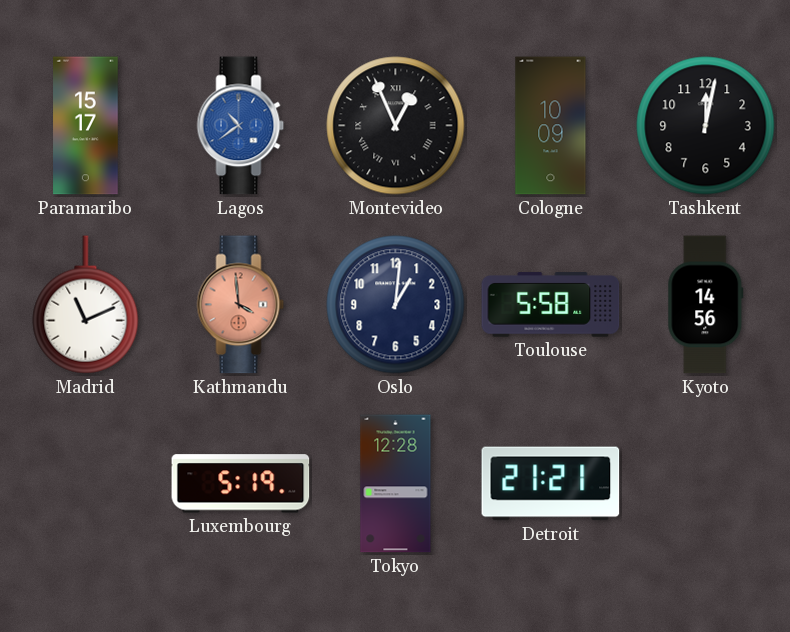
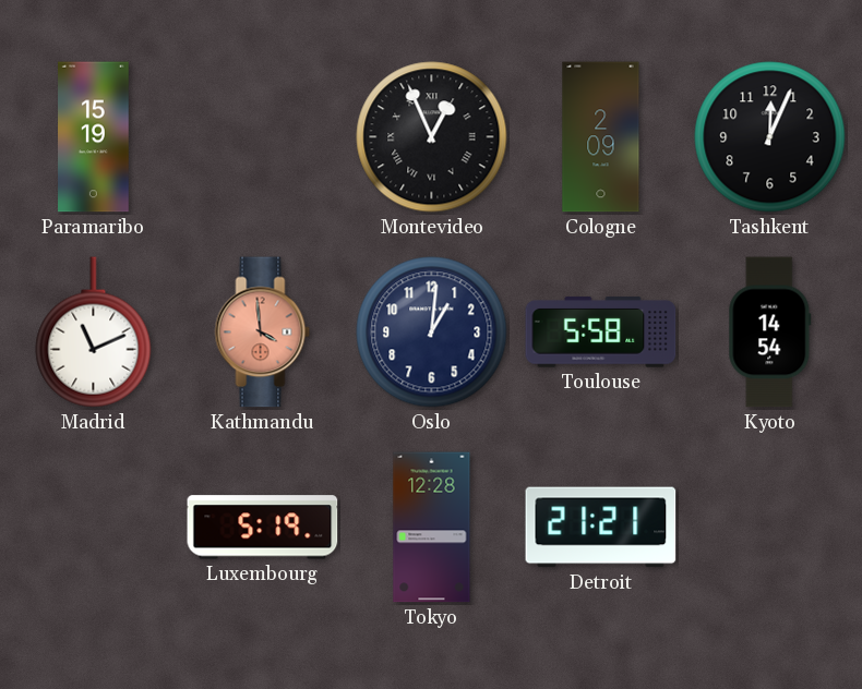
Paramaribo: 15:17 -> 15:19 (94, 137)
Lagos: 10:39 -> none (241, 126)
Cologne: 10:09 -> 2:09 (601, 137)
Tashkent: 12:02 -> 12:04 (770, 137)
Kyoto: 14:56 -> 14:54 (770, 333)
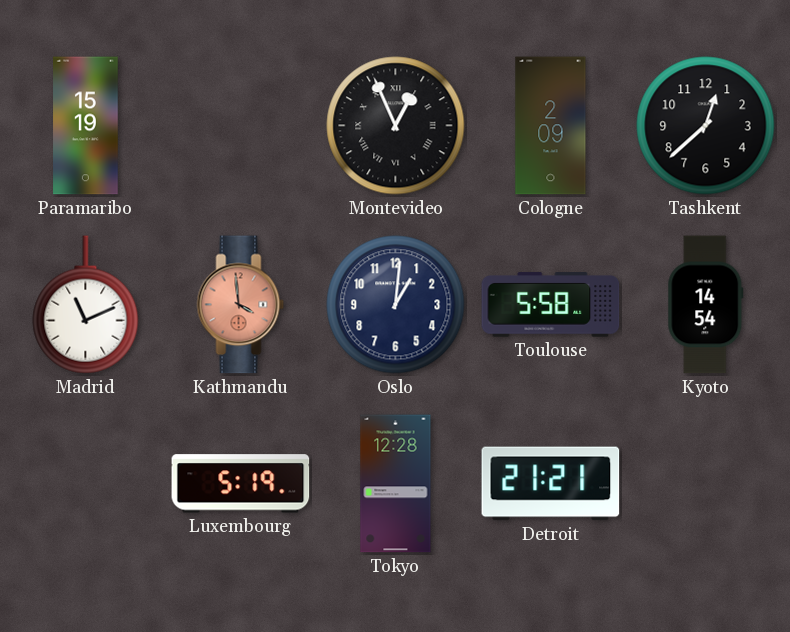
Tashkent: 12:04 -> 12:38 (706, 126)
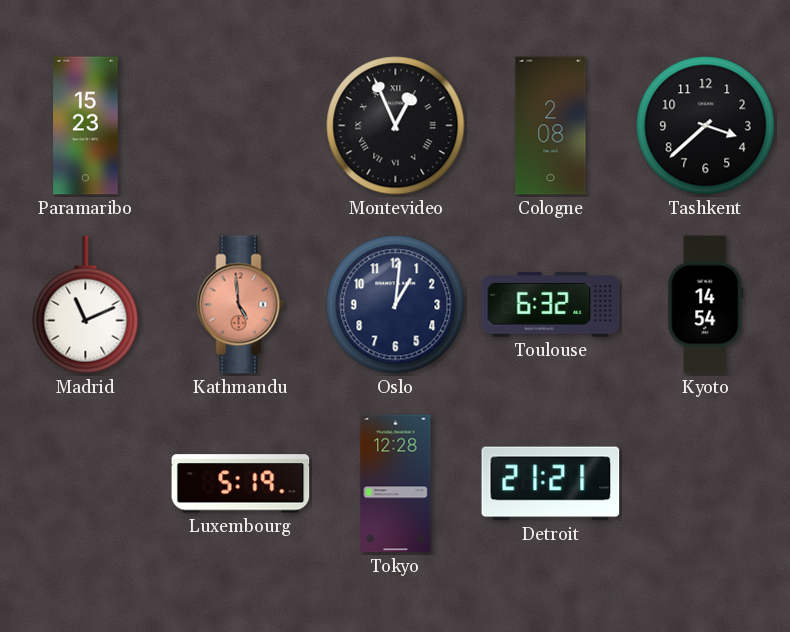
Paramaribo: 15:19 -> 15:23 (86, 126)
Cologne: 2:09 -> 2:08 (551, 126)
Tashkent: 12:38 -> 3:38 (706, 126)
Kathmandu: 3:59 -> 4:59 (241, 305)
Toulouse: 5:58 -> 6:32 (551, 305)
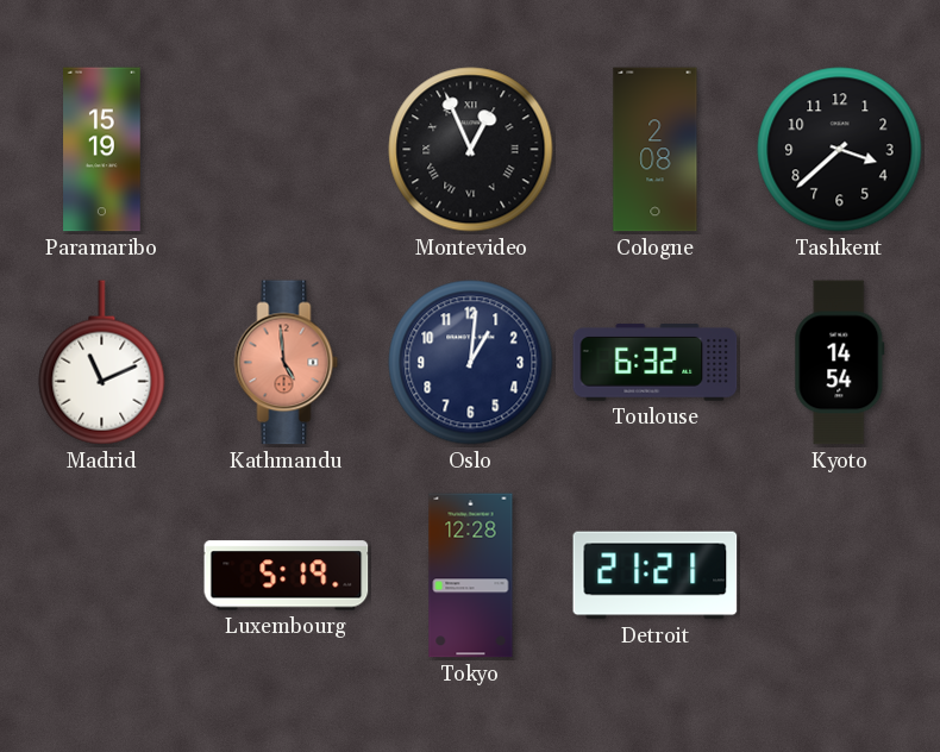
Paramaribo: 15:23 -> 15:19 (102, 150)
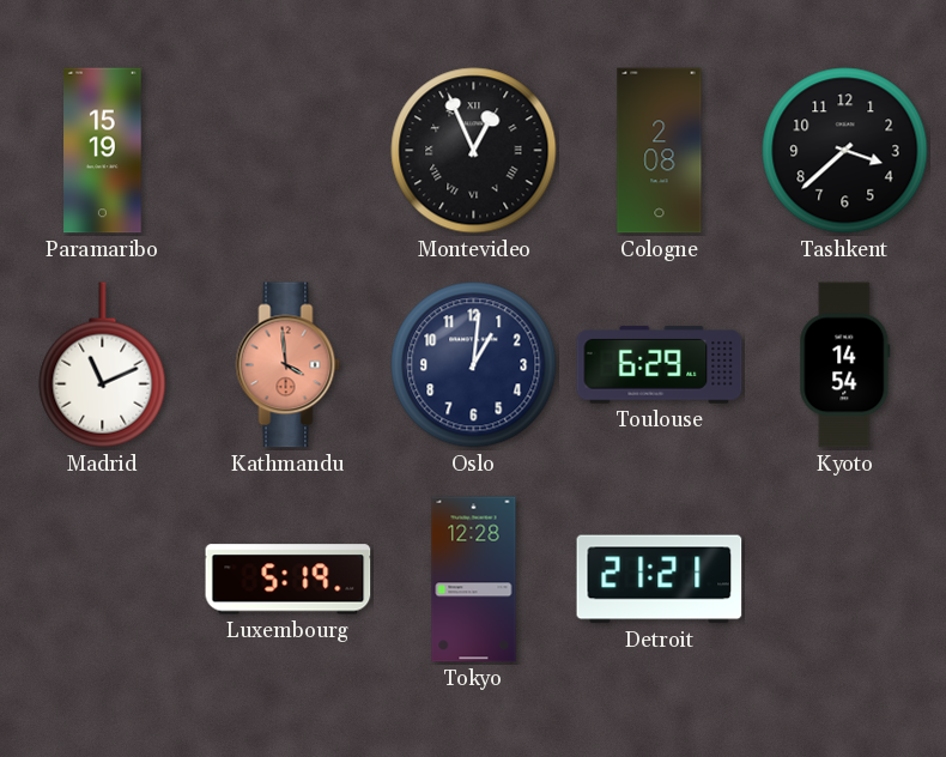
Kathmandu: 4:59 -> 3:59 (289, 365)
Toulouse: 6:32 -> 6:29 (660, 365)
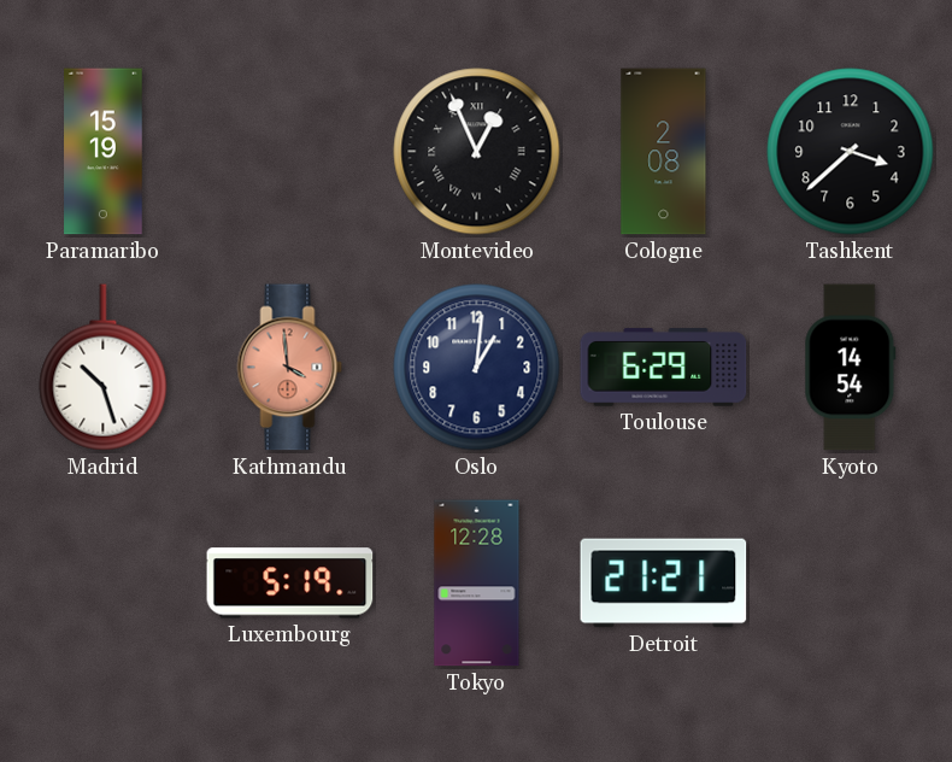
Madrid: 11:11 -> 10:27 (104, 368)
